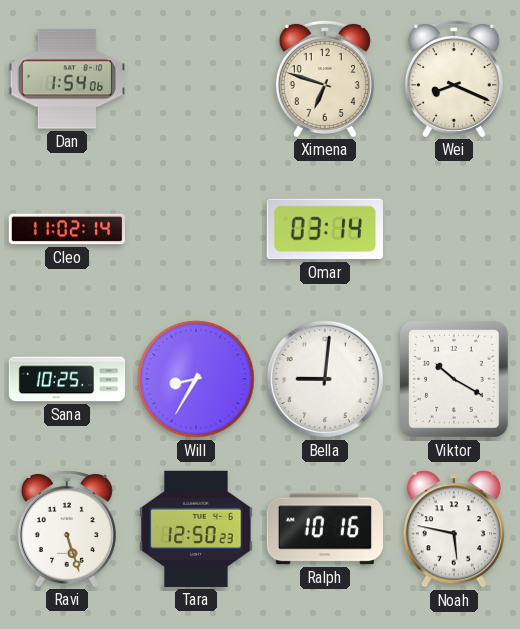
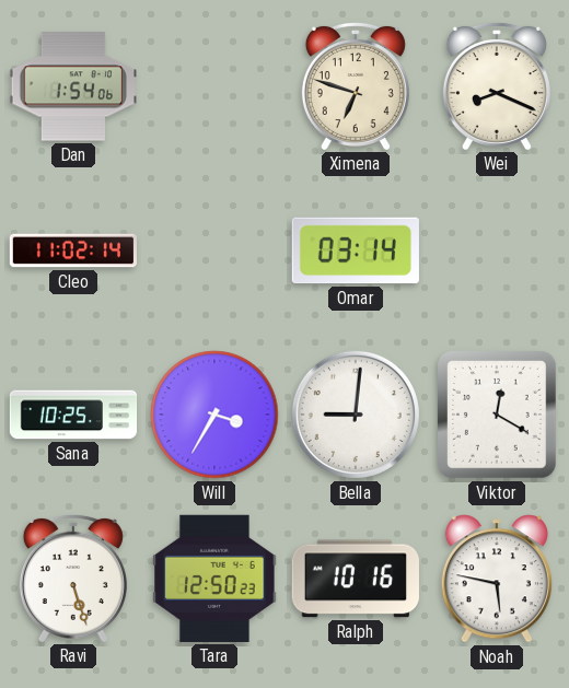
Will: 8:35 -> 3:35 (214, 415)
Viktor: 10:20 -> 12:20 (497, 416)
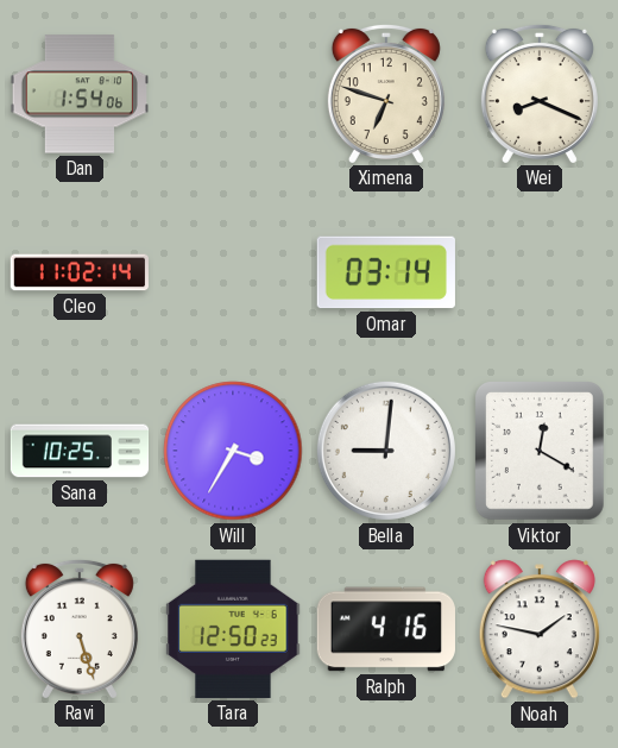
Ralph: 10:16 -> 4:16 (386, 629)
Noah: 5:47 -> 1:47 (540, 629)
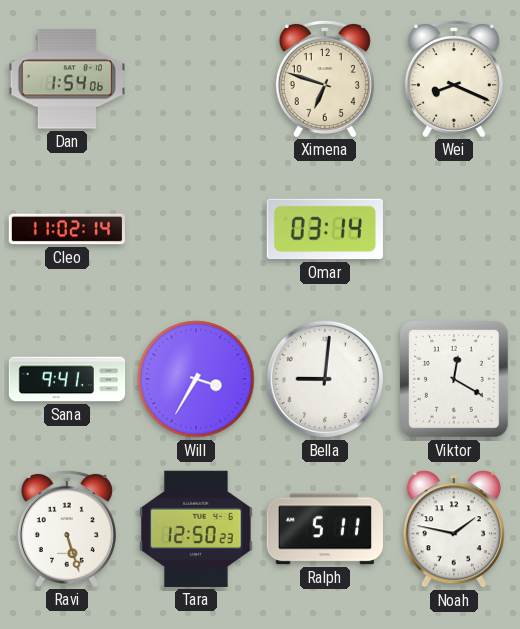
Sana: 10:25 -> 9:41 (67, 379)
Ralph: 4:16 -> 5:11 (325, 529)
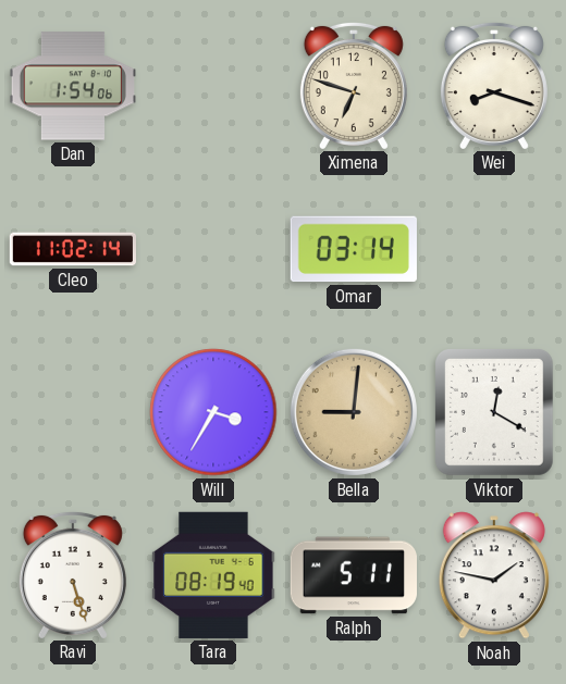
Wei: 8:19 -> 8:18 (494, 85)
Sana: 9:41 -> none (67, 379)
Bella dial: white -> champagne (354, 412)
Tara: 12:50 -> 08:19 (213, 575)
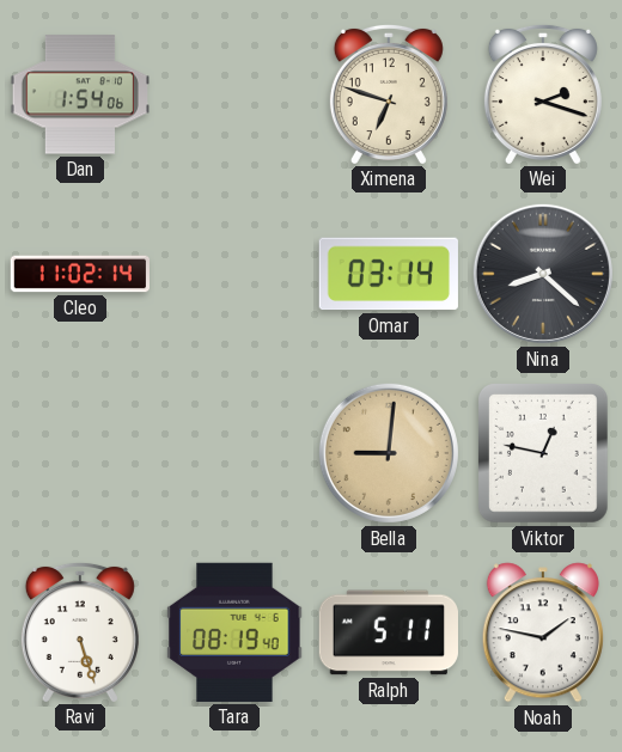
Wei: 8:18 -> 2:18 (543, 93)
Nina: none -> 8:22 (543, 274)
Will: 3:35 -> none (213, 412)
Viktor: 12:20 -> 12:47 (543, 454)
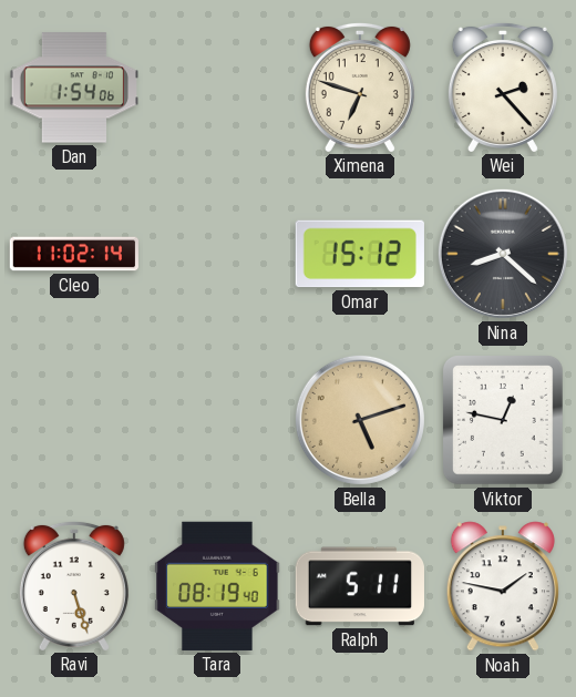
Wei: 2:18 -> 2:23 (503, 86)
Omar: 03:14 -> 15:12 (360, 254)
Bella: 9:01 -> 5:12 (360, 420)
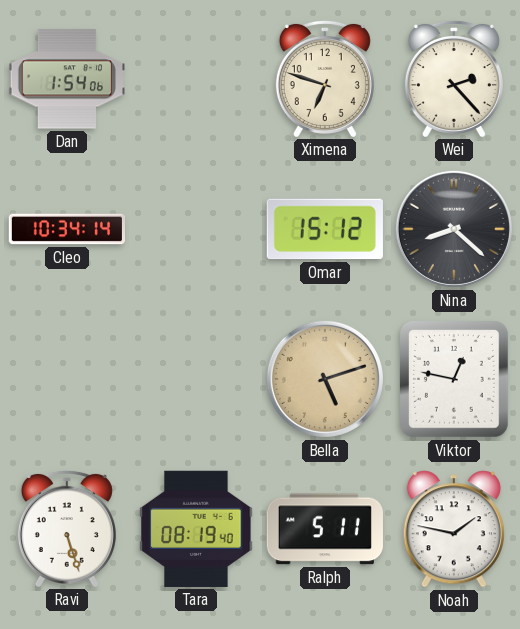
Cleo: 11:02 -> 10:34 (66, 229)
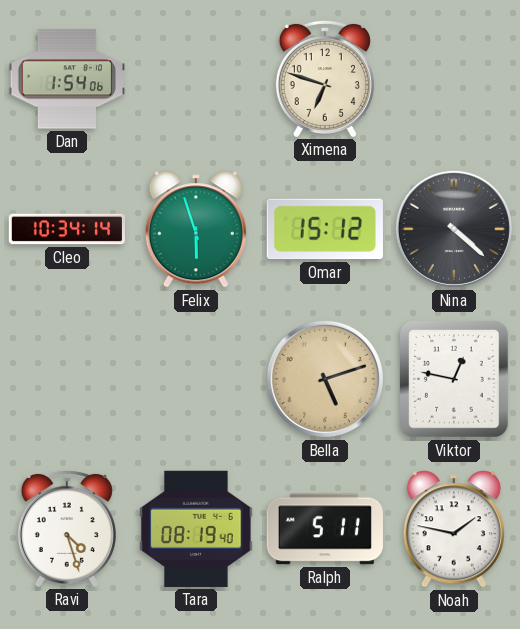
Wei: 2:23 -> none (454, 78)
Felix: none -> 5:57 (196, 229)
Nina: 8:22 -> 4:22 (454, 229)
Ravi: 5:27 -> 4:27 (67, 528)
